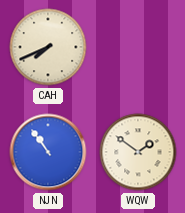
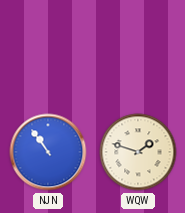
CAH: 7:41 -> none (48, 47)
WQW: 1:51 -> 1:48 (138, 152)
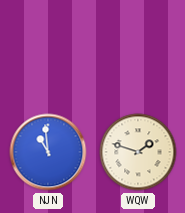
NJN: 10:54 -> 10:59 (48, 152)
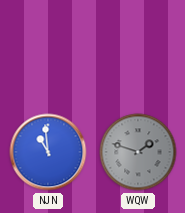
WQW dial: cream -> grey (138, 152)
